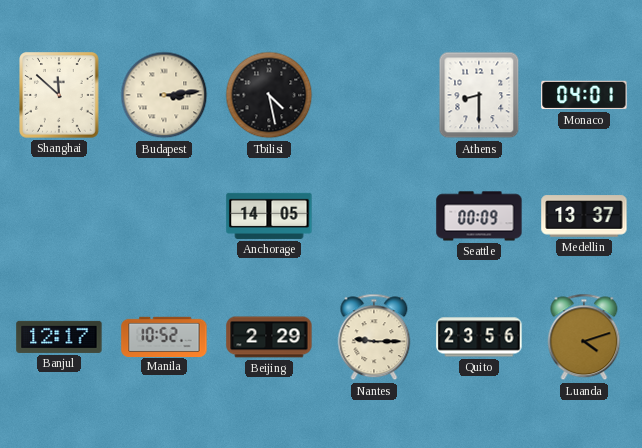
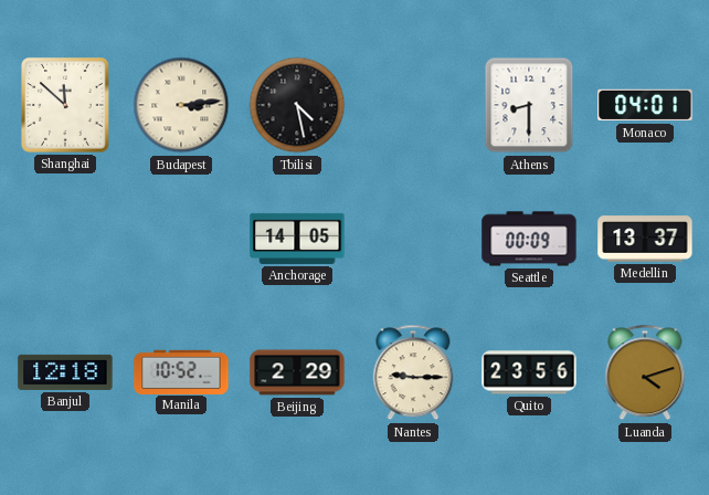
Banjul: 12:17 -> 12:18 (65, 372)
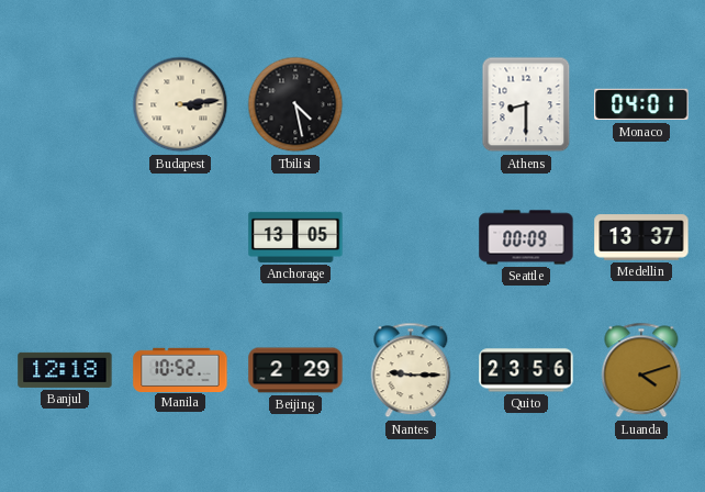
Shanghai: 11:52 -> none (65, 105)
Anchorage: 14:05 -> 13:05 (295, 237)
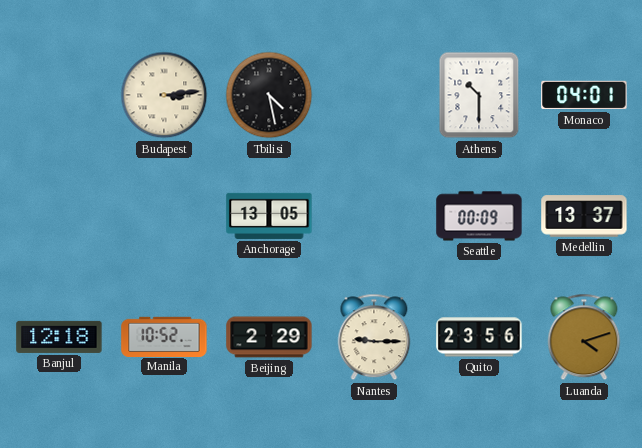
Athens: 8:30 -> 10:30 (479, 95)
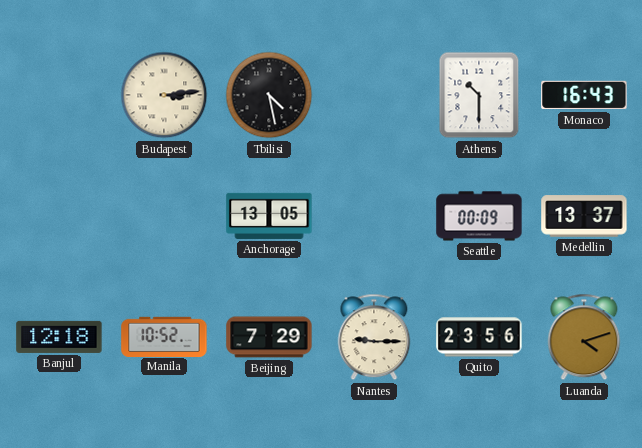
Monaco: 04:01 -> 16:43 (584, 95)
Beijing: 2:29 -> 7:29 (269, 337)
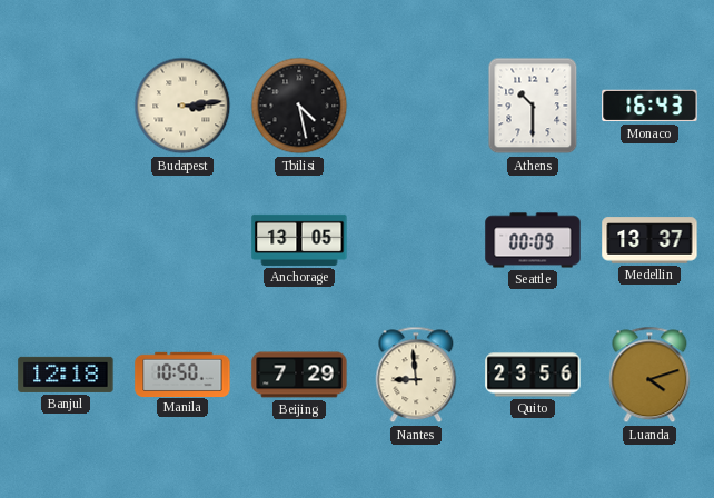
Manila: 10:52 -> 10:50 (182, 373)
Nantes: 9:15 -> 8:59 (416, 375)
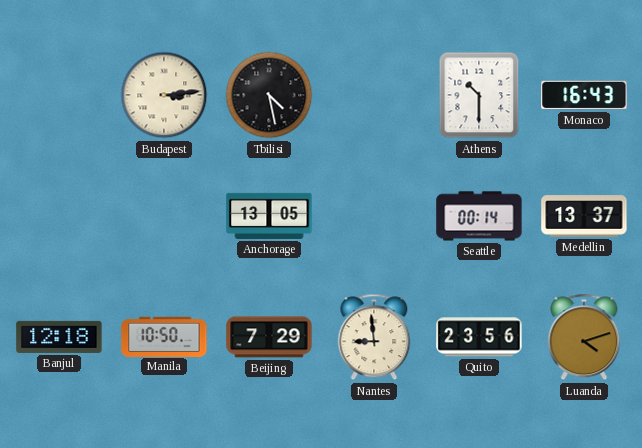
Seattle: 00:09 -> 00:14 (479, 216)
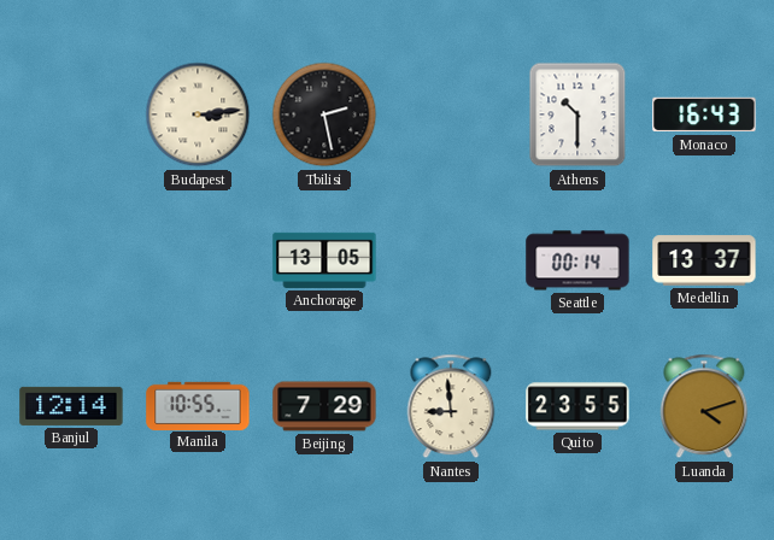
Tbilisi: 4:28 -> 2:28 (324, 115)
Banjul: 12:18 -> 12:14 (71, 406)
Manila: 10:50 -> 10:55 (198, 405)
Quito: 23:56 -> 23:55 (577, 406)
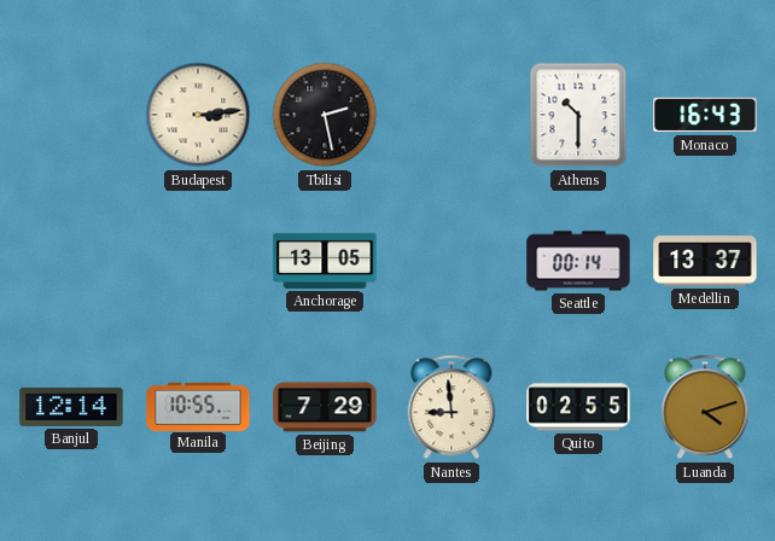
Quito: 23:55 -> 02:55 (578, 407)
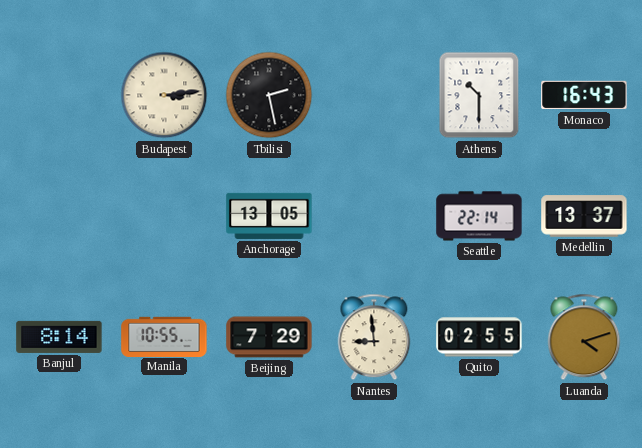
Seattle: 00:14 -> 22:14 (479, 216)
Banjul: 12:14 -> 8:14 (59, 337)
